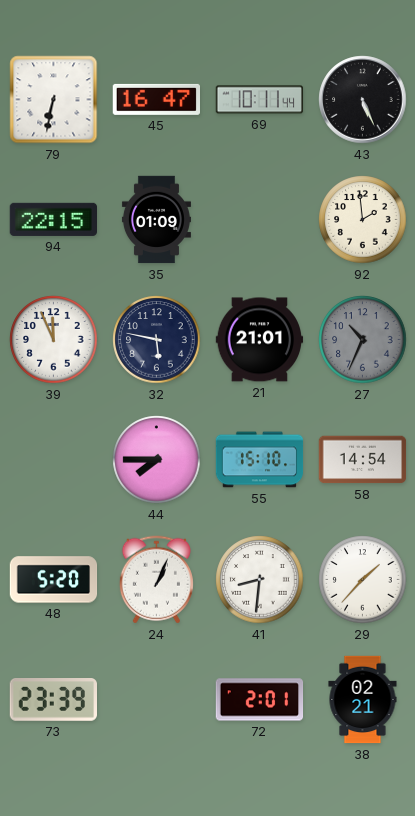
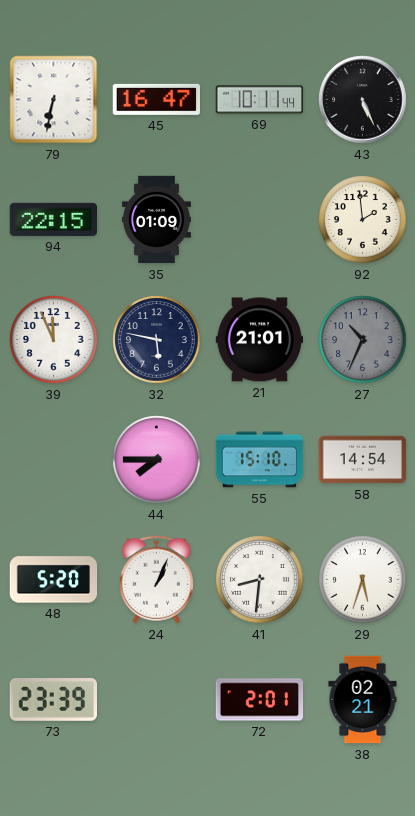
29: 1:37 -> 5:33 (363, 580)
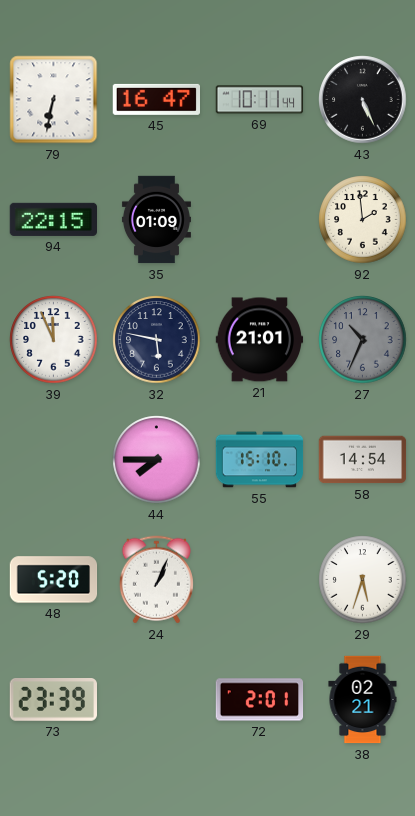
41: 8:31 -> none (260, 580)
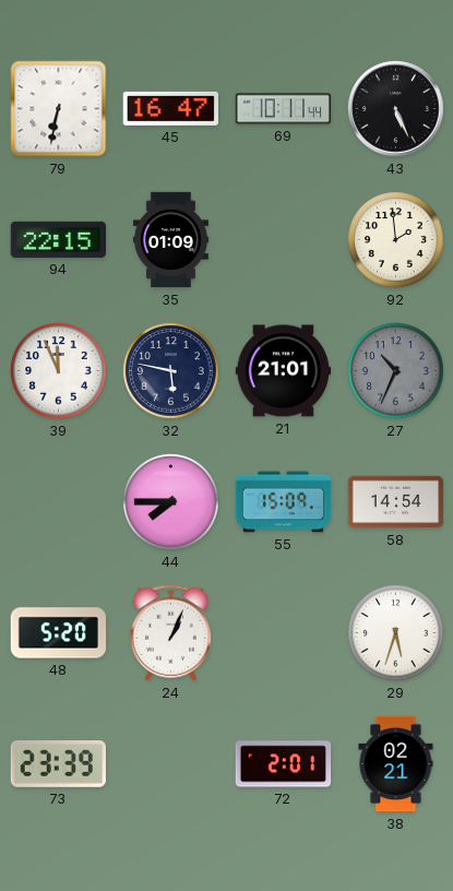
55: 15:10 -> 15:09 (284, 502)
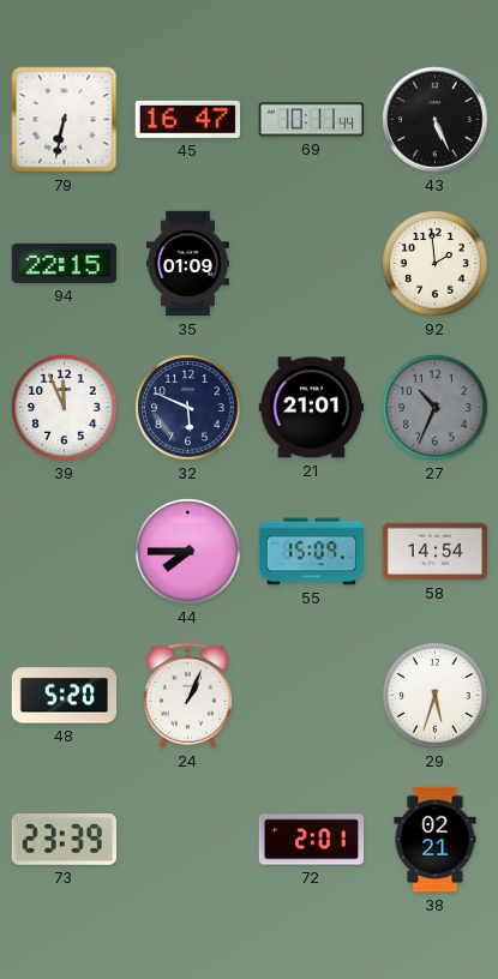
32: 5:47 -> 5:49 (188, 408)
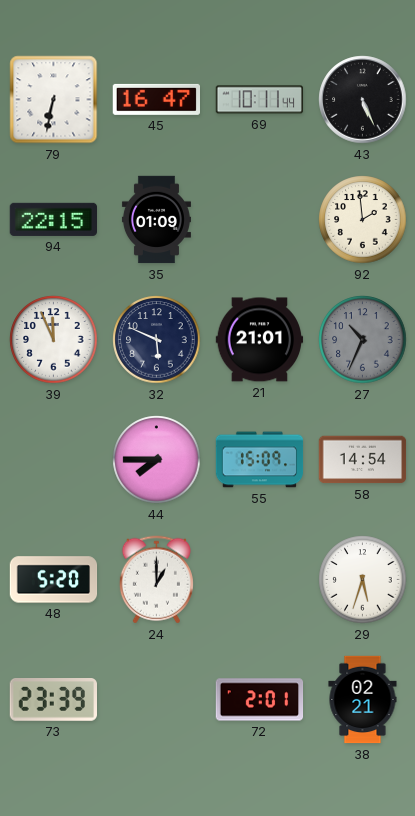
24: 1:04 -> 1:00 (156, 580)
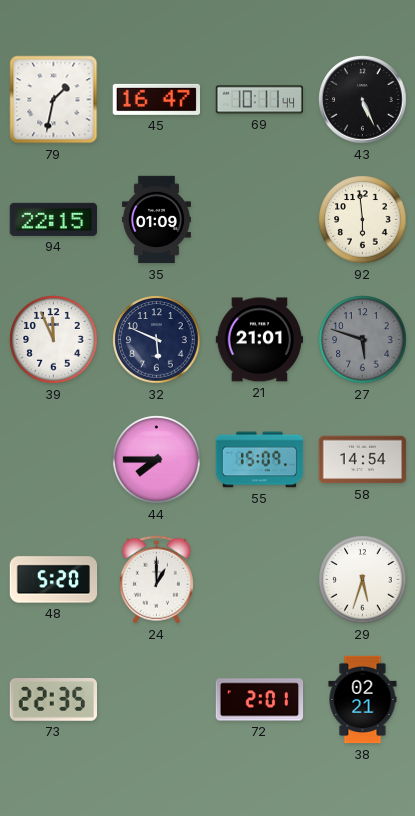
79: 6:32 -> 1:32 (54, 100)
92: 1:59 -> 5:59 (363, 220)
27: 10:34 -> 5:48 (363, 340)
73: 23:39 -> 22:35 (53, 700)
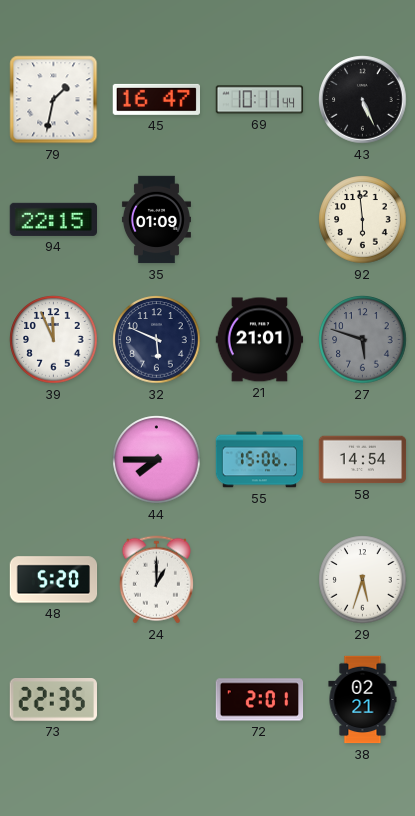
55: 15:09 -> 15:06 (260, 460)
